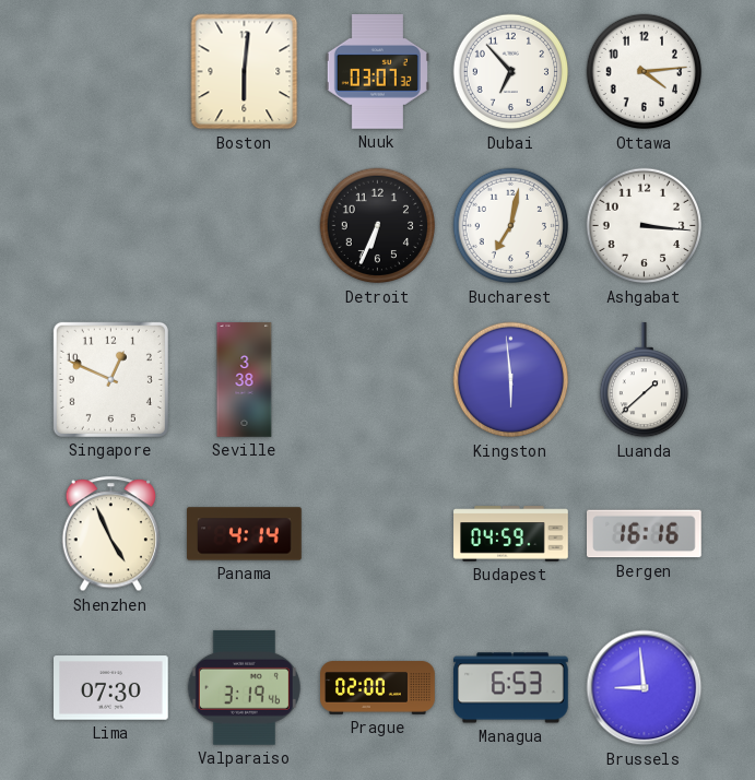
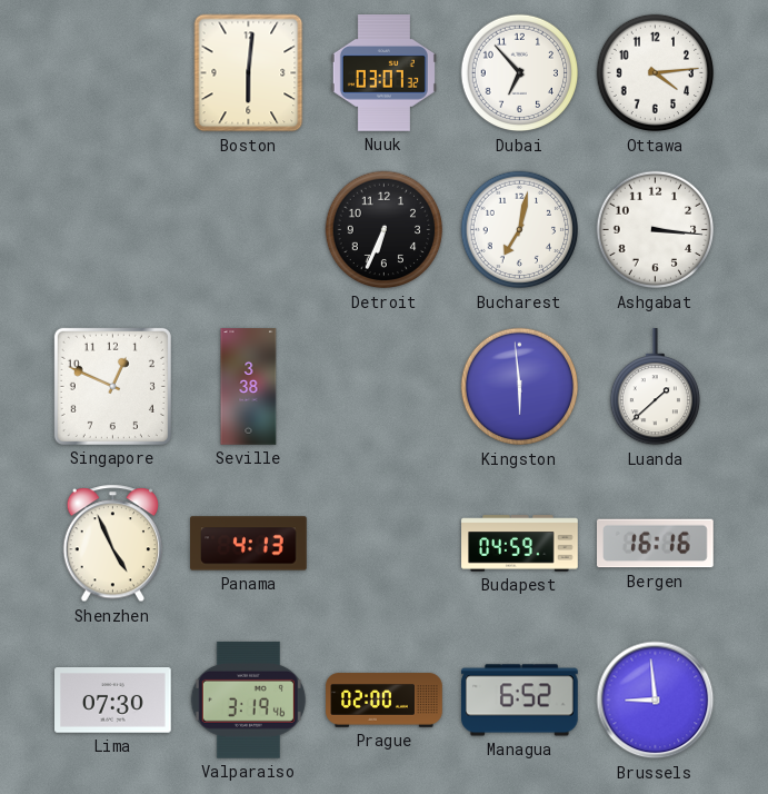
Panama: 4:14 -> 4:13 (249, 544)
Managua: 6:53 -> 6:52 (520, 701)
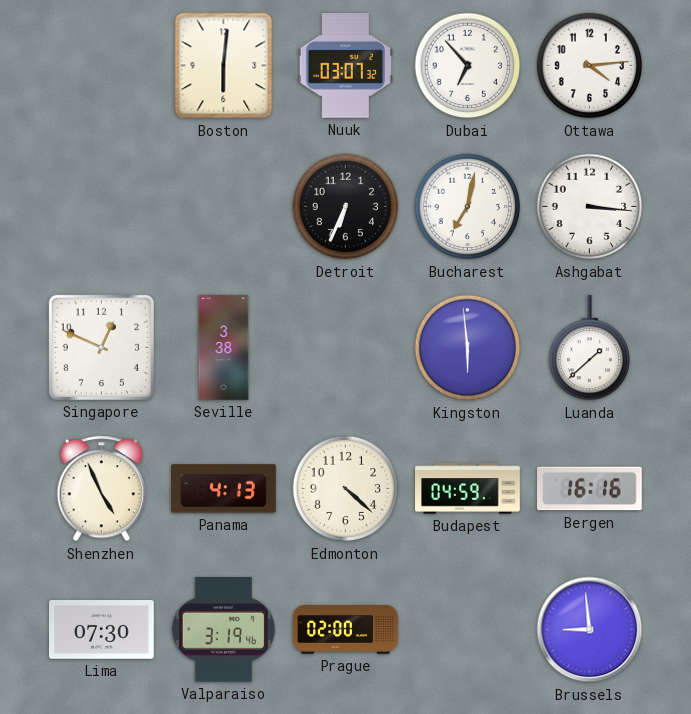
Edmonton: none -> 4:22 (346, 489)
Managua: 6:52 -> none (520, 701)
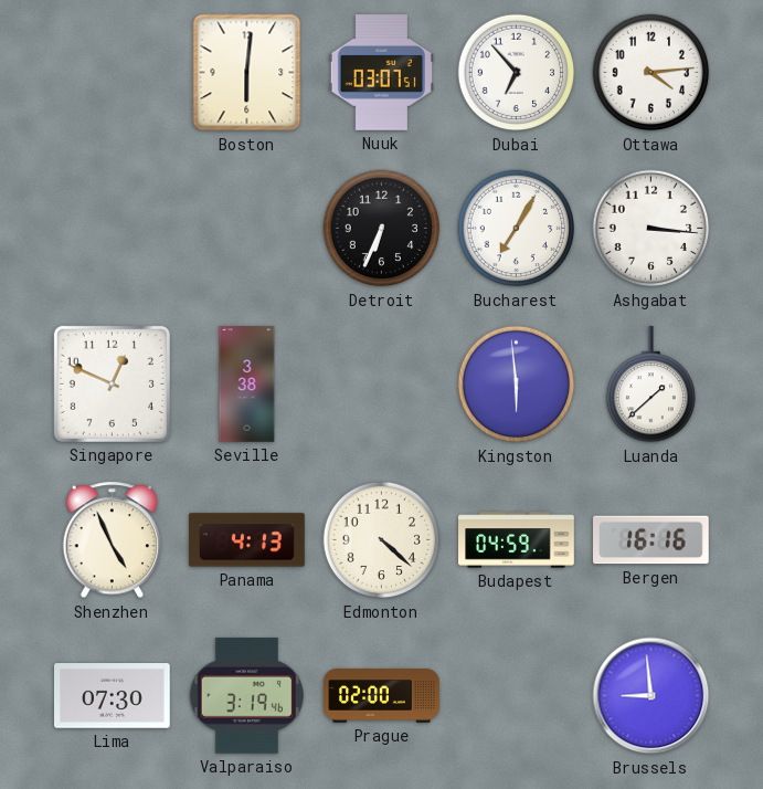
Nuuk: 03:07:32 -> 03:07:51 (381, 73)
Bucharest: 7:02 -> 7:05 (517, 229)
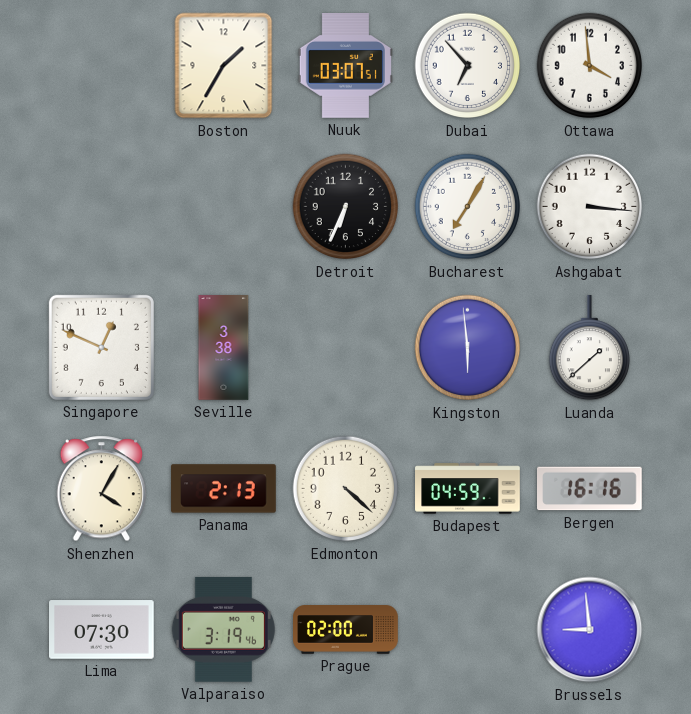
Boston: 6:01 -> 1:35 (224, 66)
Ottawa: 4:14 -> 3:59 (590, 66)
Shenzhen: 4:56 -> 4:05 (101, 489)
Panama: 4:13 -> 2:13 (224, 489)
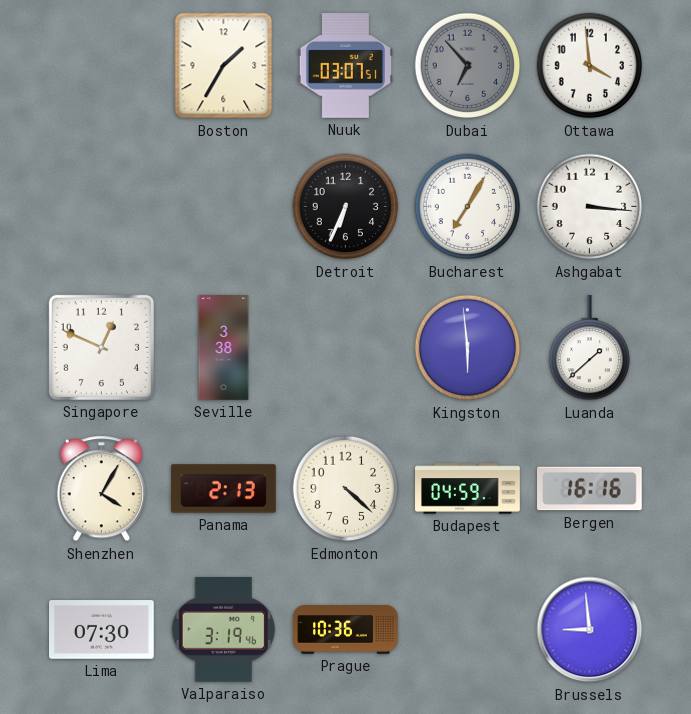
Dubai dial: white -> grey (468, 66)
Prague: 02:00 -> 10:36 (346, 630)
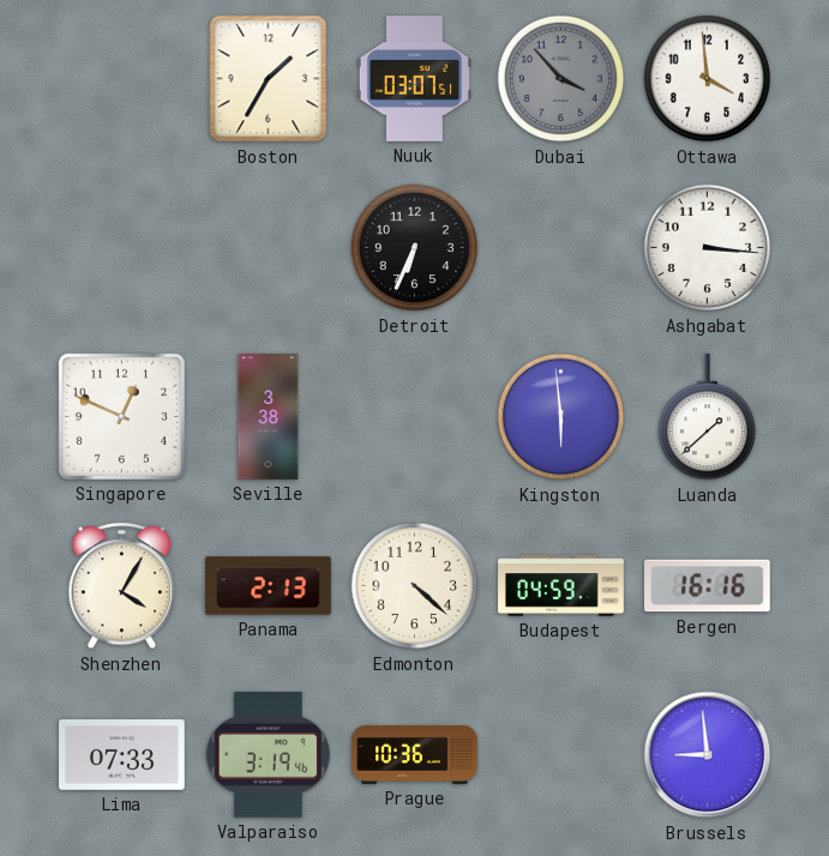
Dubai: 6:53 -> 3:53 (561, 79)
Bucharest: 7:05 -> none (468, 207)
Lima: 07:30 -> 07:33 (122, 755)
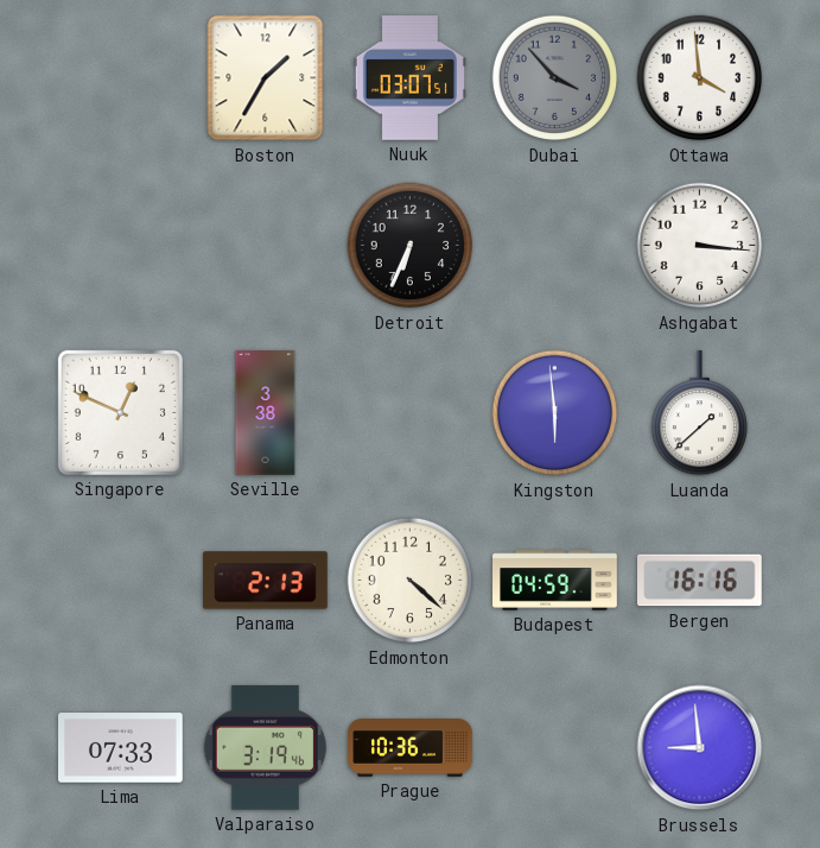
Shenzhen: 4:05 -> none (121, 586)
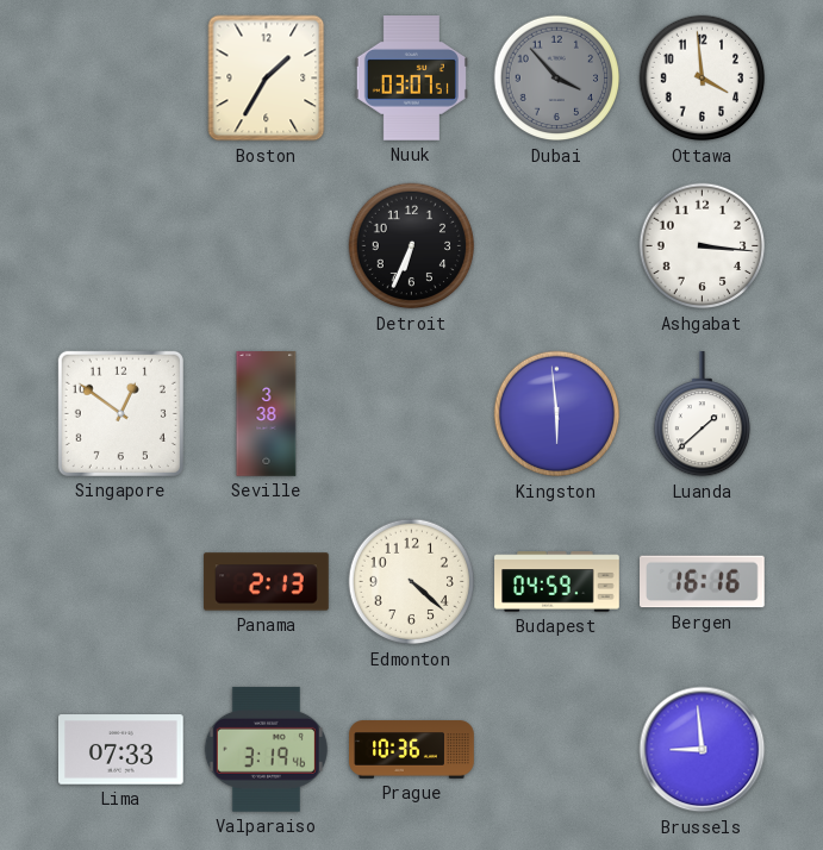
Singapore: 12:49 -> 12:51 (120, 413)
